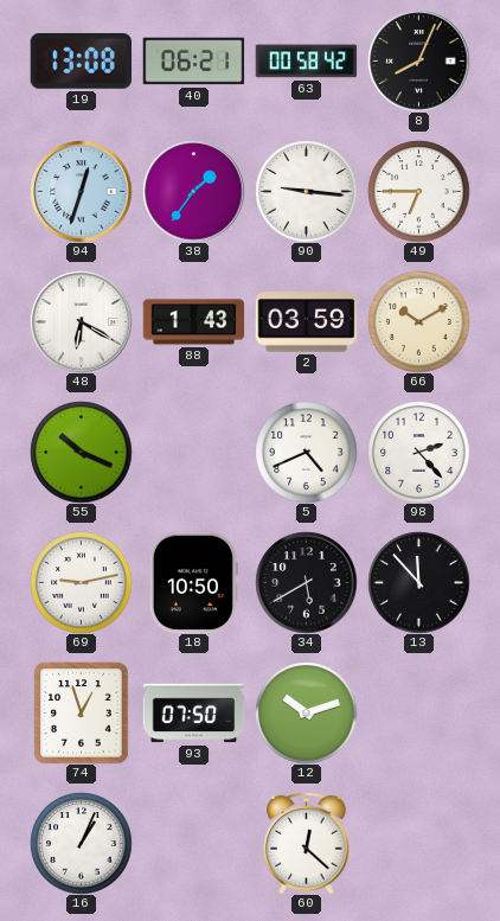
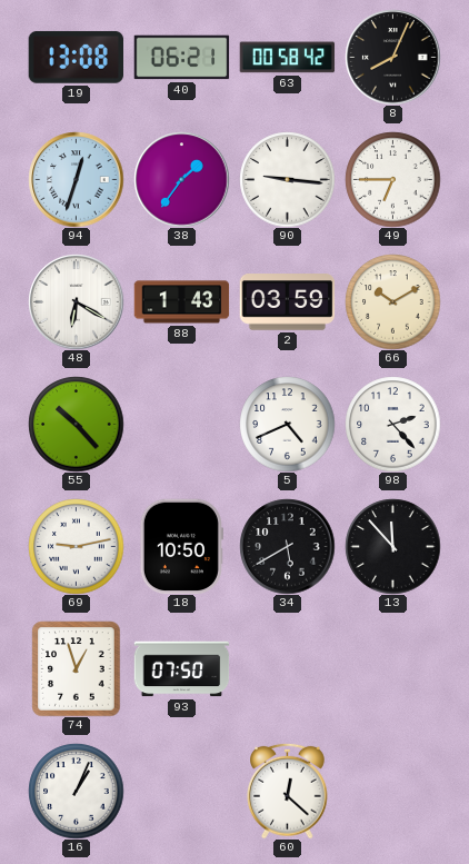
55: 10:19 -> 10:23 (76, 424)
12: 10:12 -> none (306, 712)
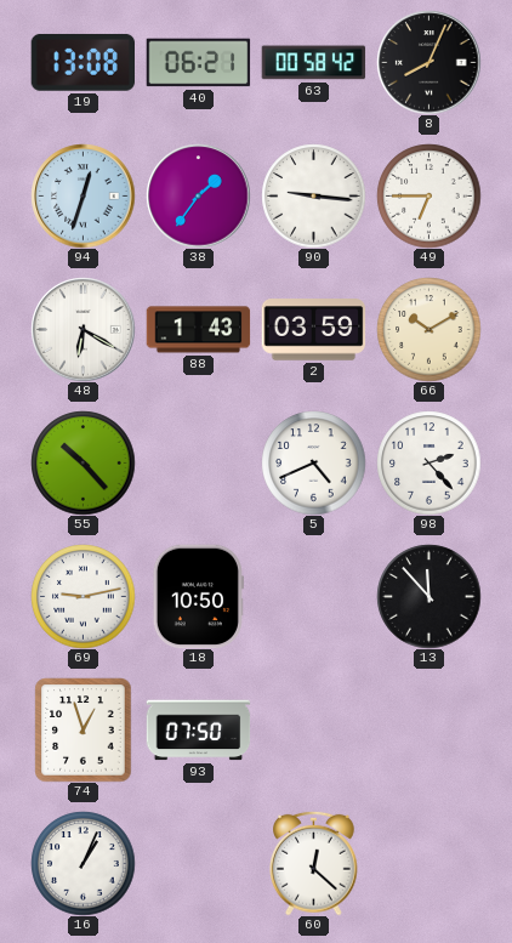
34: 5:40 -> none (287, 546)
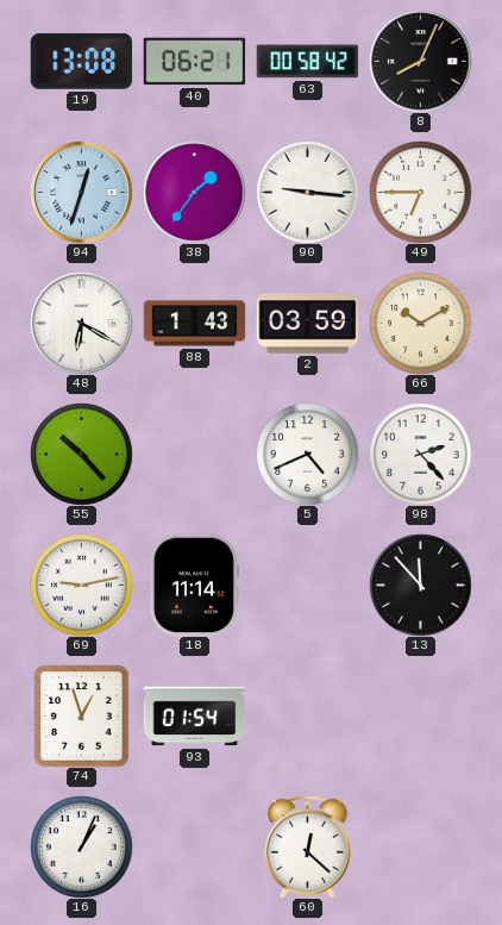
18: 10:50 -> 11:14 (194, 585)
93: 07:50 -> 01:54 (194, 717)
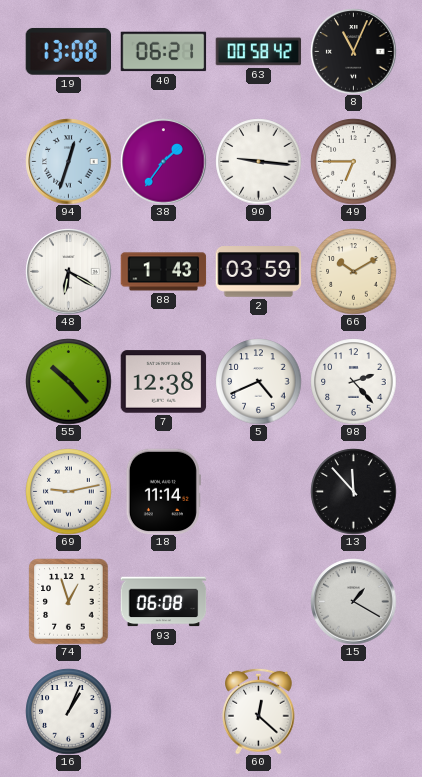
8: 8:04 -> 11:04 (353, 51)
7: none -> 12:38 (163, 382)
93: 01:54 -> 06:08 (163, 602)
15: none -> 1:20 (353, 601)
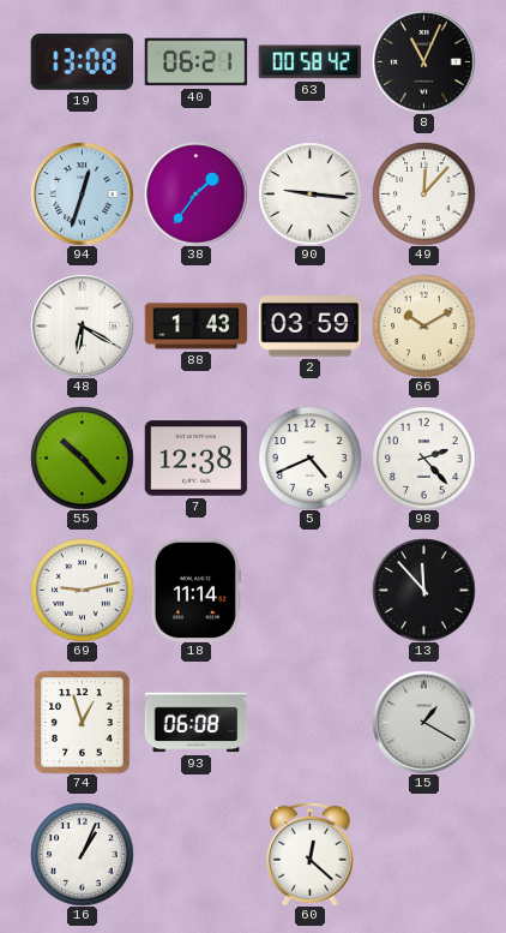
49: 6:45 -> 12:07 (423, 193)
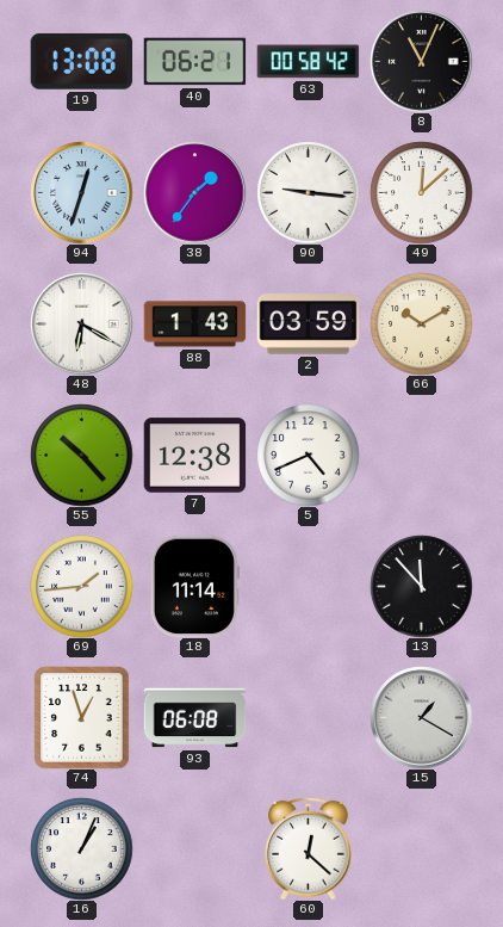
49: 12:07 -> 12:08 (421, 192)
98: 2:23 -> none (423, 457)
69: 9:13 -> 1:44 (81, 586)
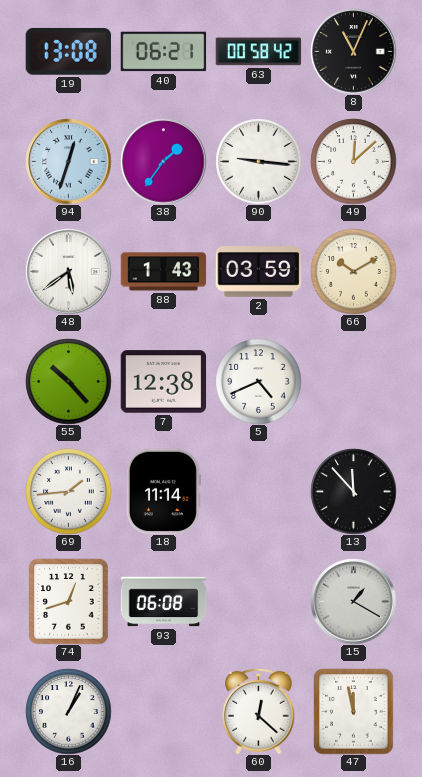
48: 6:20 -> 5:39 (68, 271)
74: 12:57 -> 12:42 (69, 601)
47: none -> 11:58 (354, 711)
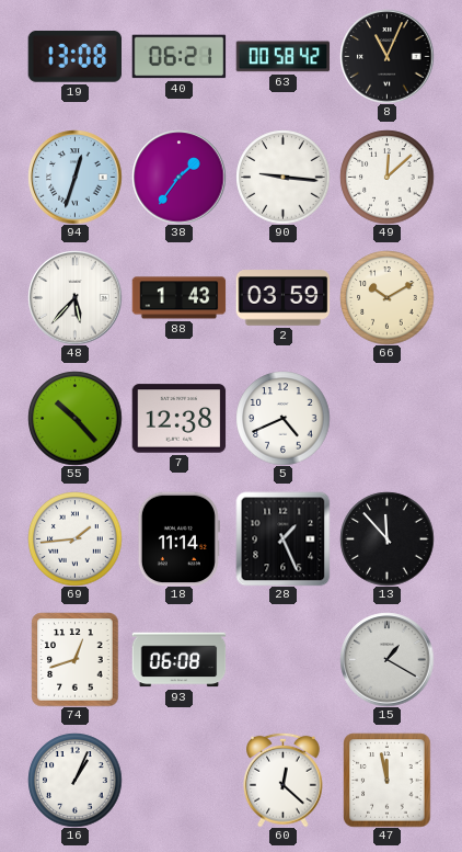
48: 5:39 -> 5:37 (74, 297)
28: none -> 1:26 (282, 538)
